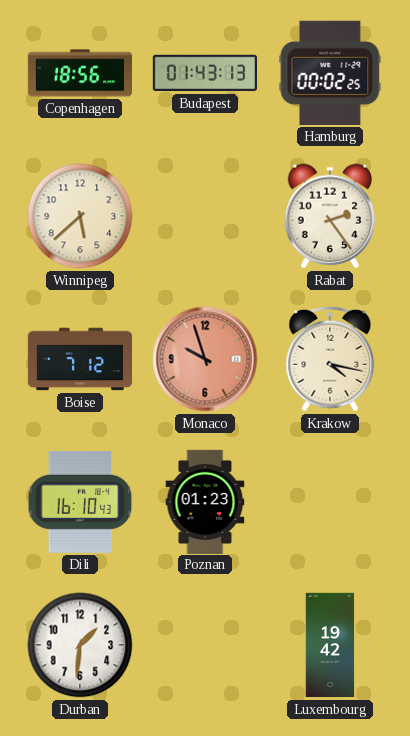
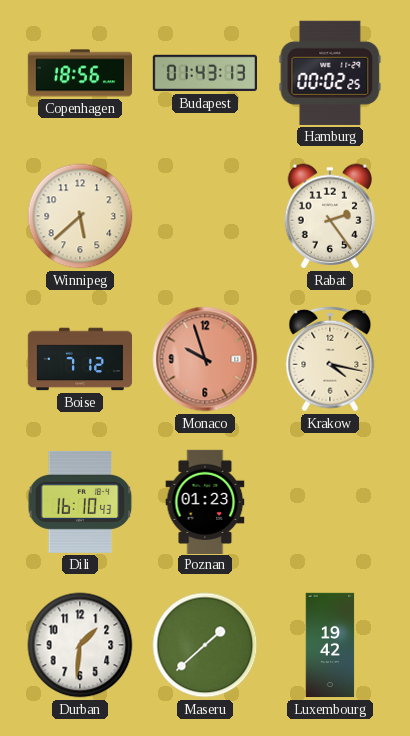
Maseru: none -> 1:38 (205, 645)
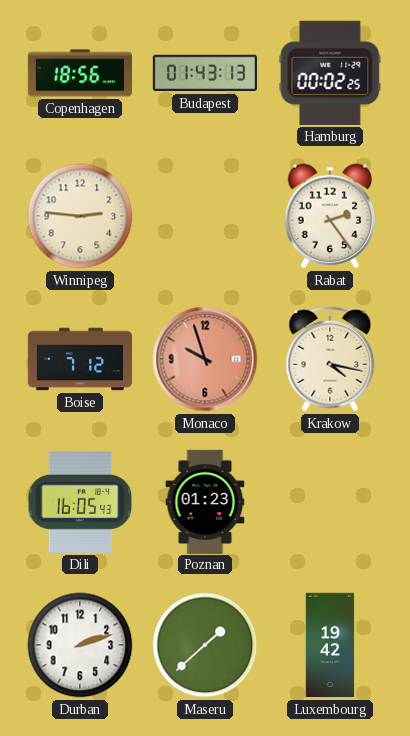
Winnipeg: 5:38 -> 2:46 (80, 216)
Dili: 16:10 -> 16:05 (80, 502)
Durban: 1:31 -> 2:12 (80, 645)
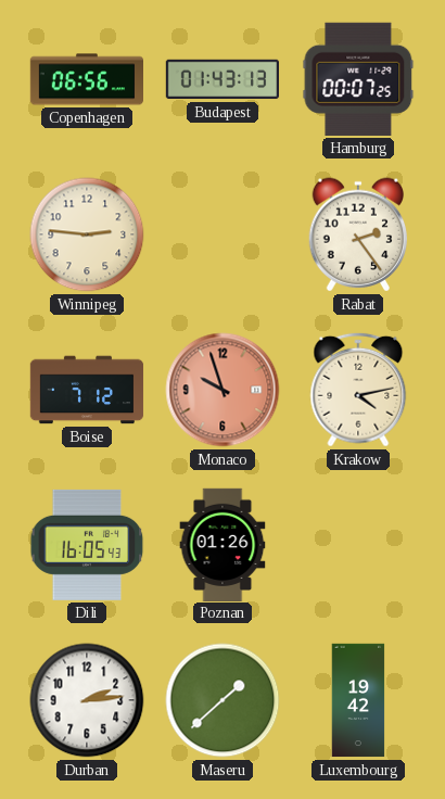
Copenhagen: 18:56 -> 06:56 (87, 79)
Hamburg: 00:02 -> 00:07 (358, 79)
Krakow: 4:17 -> 4:13 (358, 390)
Poznan: 01:23 -> 01:26 (223, 544)
Durban: 2:12 -> 2:14 (87, 700)
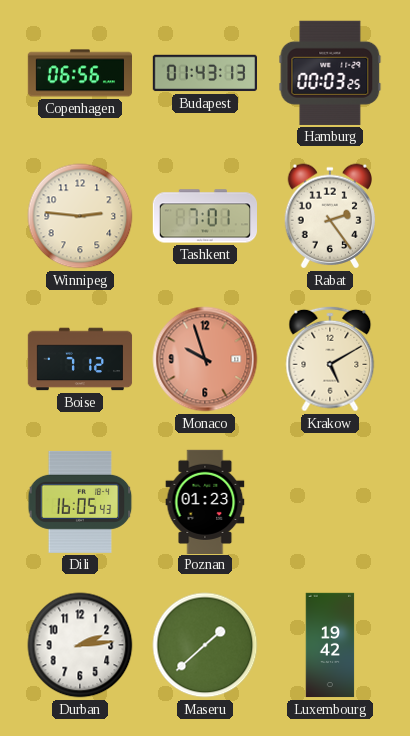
Hamburg: 00:07 -> 00:03 (330, 73)
Tashkent: none -> 7:01 (204, 216)
Krakow: 4:13 -> 5:10 (330, 359)
Poznan: 01:26 -> 01:23 (205, 501)
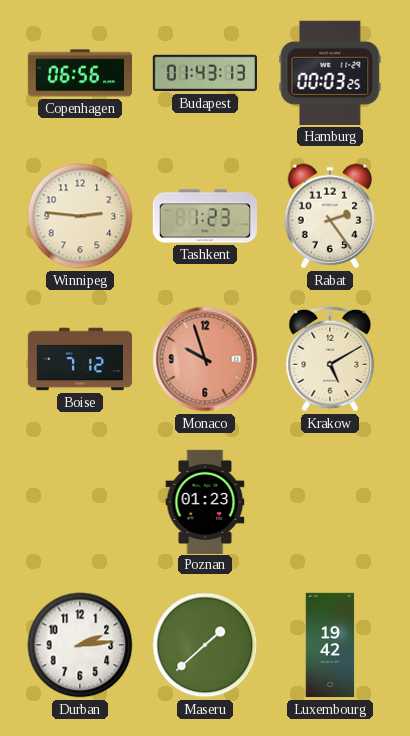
Tashkent: 7:01 -> 1:23 (204, 216)
Dili: 16:05 -> none (80, 502)
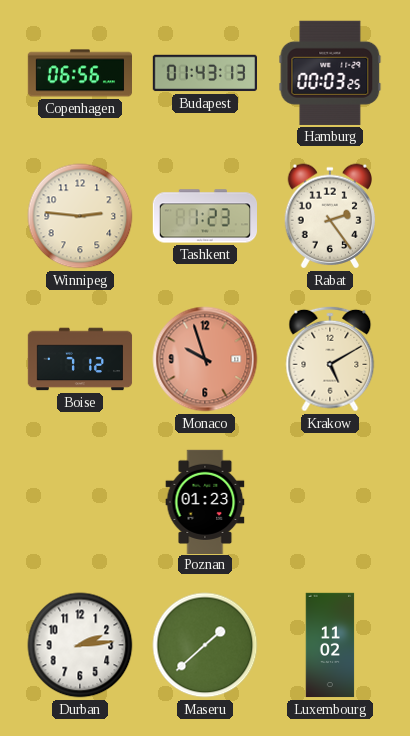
Luxembourg: 19:42 -> 11:02 (330, 645)
